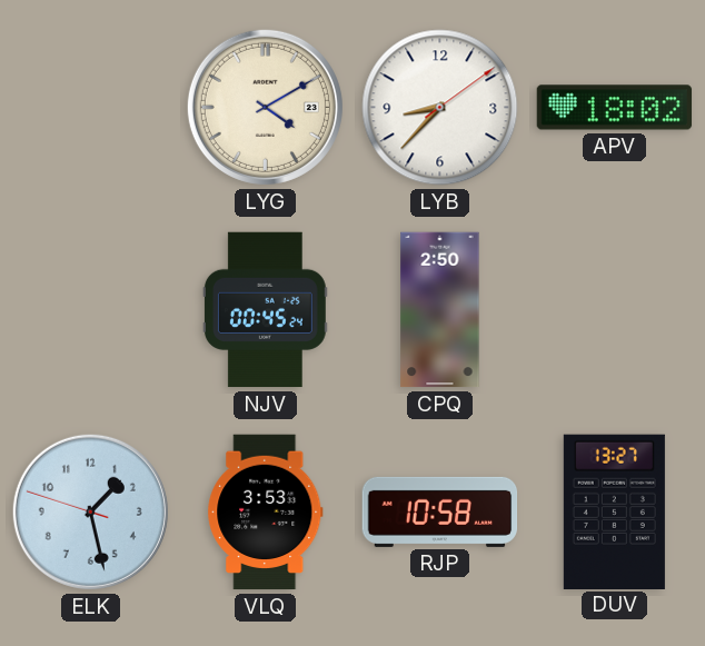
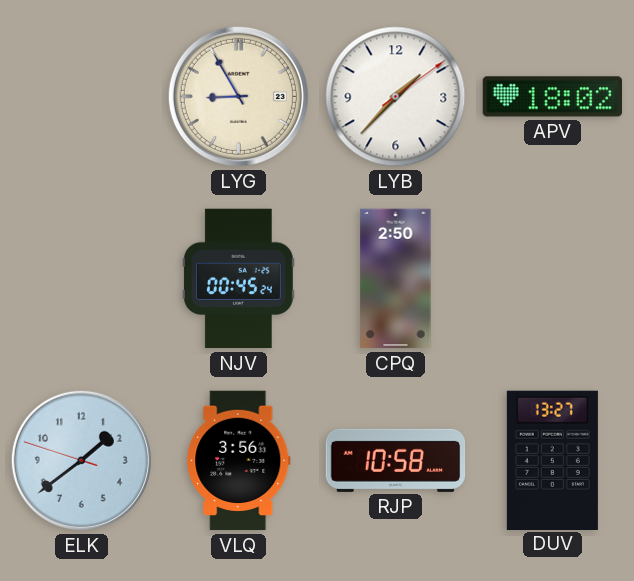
LYG: 4:10 -> 8:55 (238, 96)
LYB: 8:37 -> 1:37 (396, 97)
ELK: 1:27 -> 1:38 (81, 460)
VLQ: 3:53 -> 3:56 (239, 461)
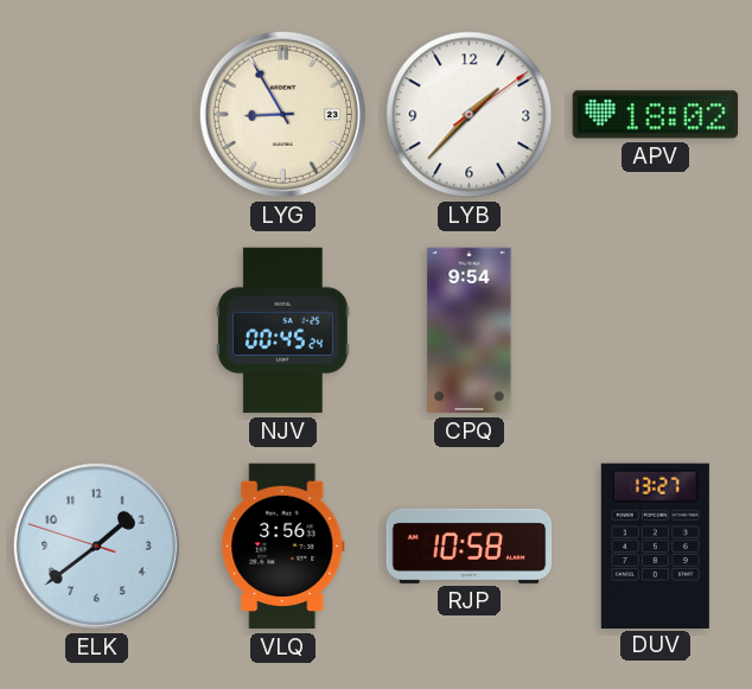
CPQ: 2:50 -> 9:54 (470, 331)
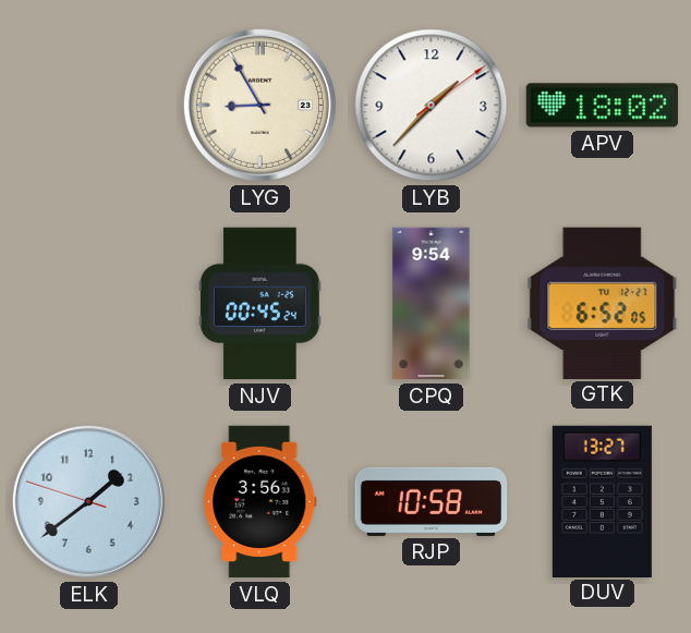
GTK: none -> 6:52 (603, 303)
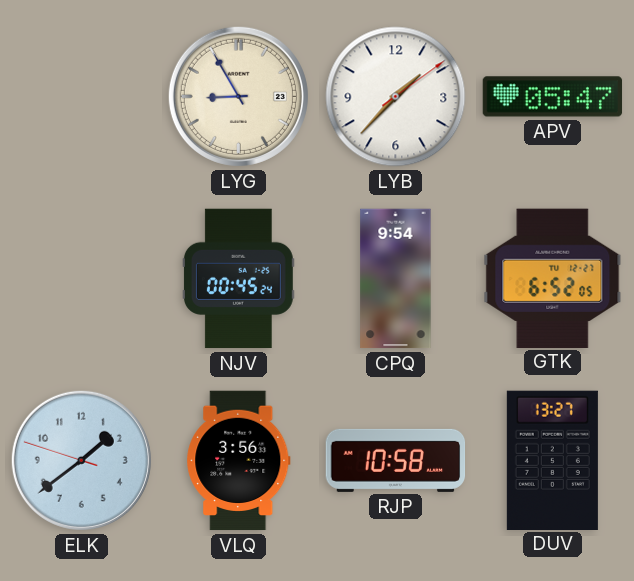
APV: 18:02 -> 05:47 (553, 97)
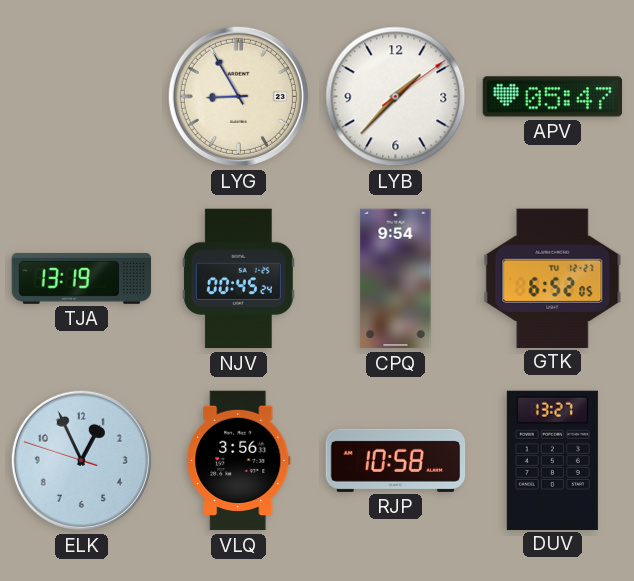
TJA: none -> 13:19 (82, 278)
ELK: 1:38 -> 12:55 (81, 460)
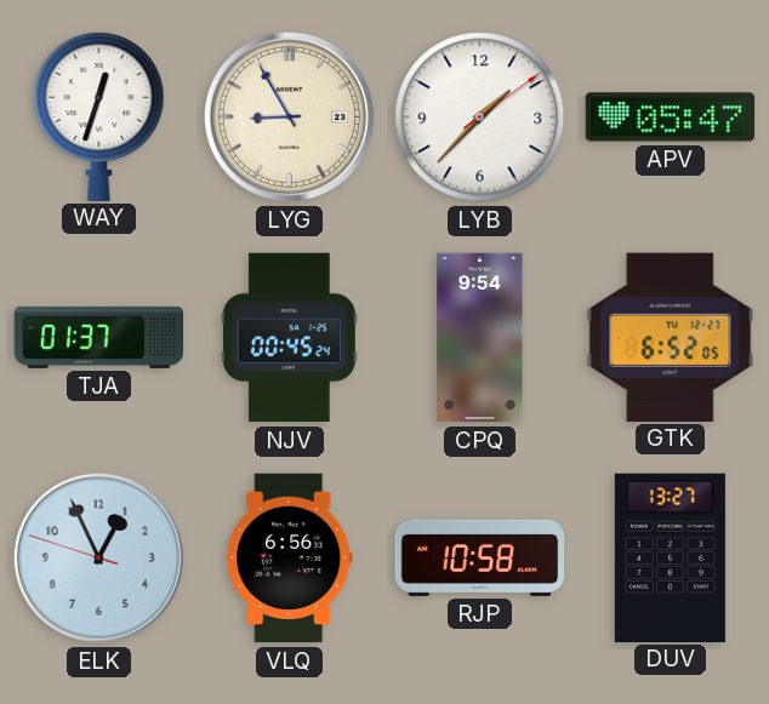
WAY: none -> 12:33 (99, 116)
TJA: 13:19 -> 01:37 (99, 337)
VLQ: 3:56 -> 6:56 (290, 559)
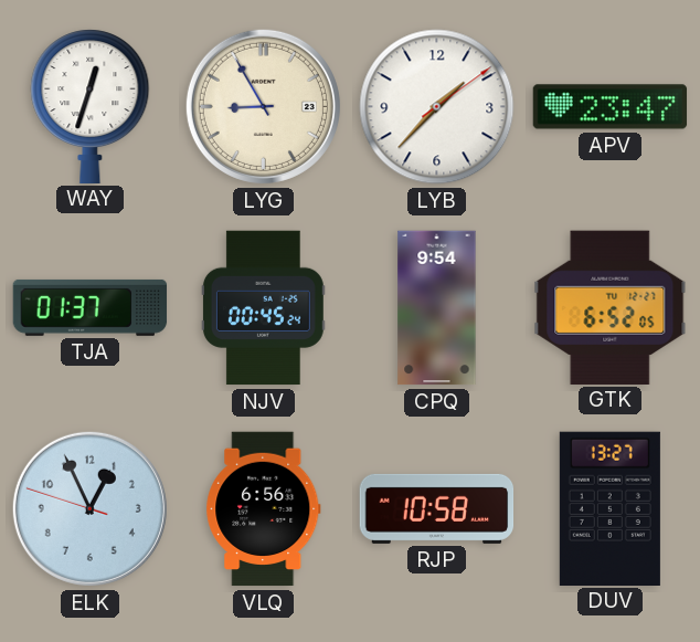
APV: 05:47 -> 23:47 (611, 107)
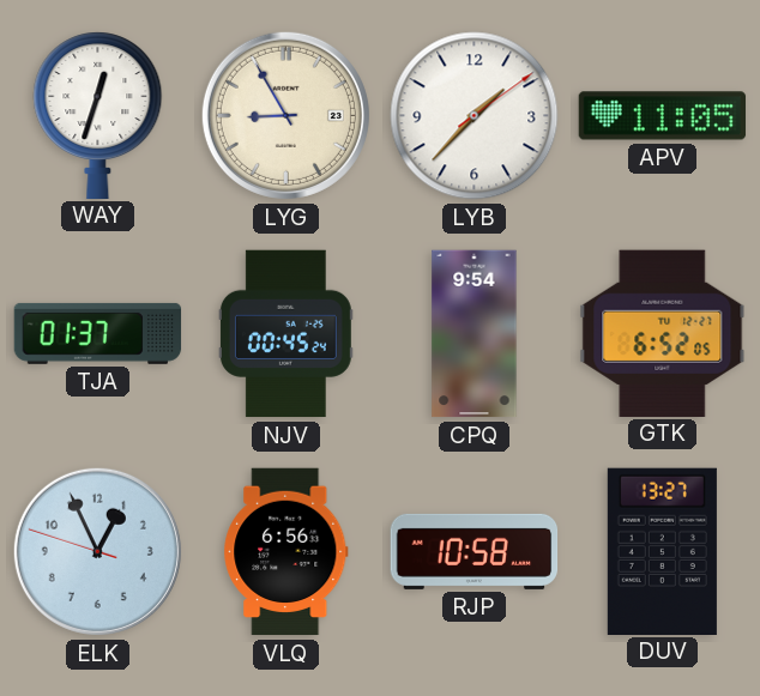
APV: 23:47 -> 11:05 (663, 116)
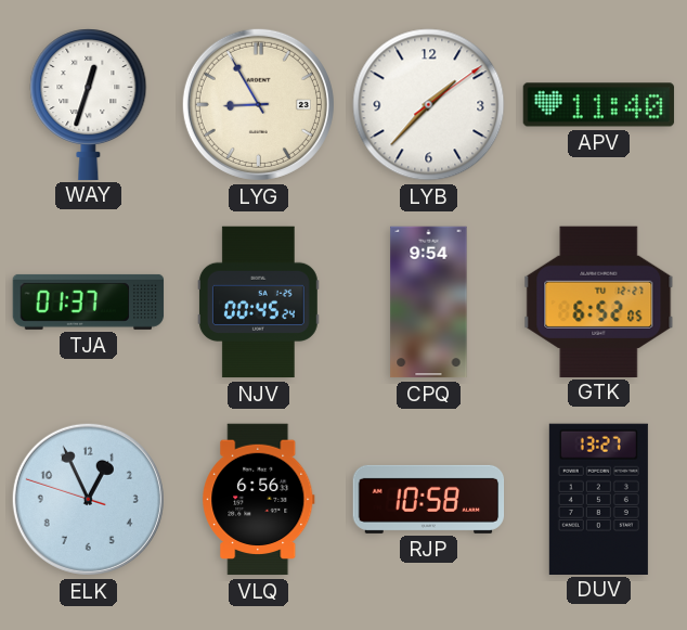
APV: 11:05 -> 11:40 (599, 105)
